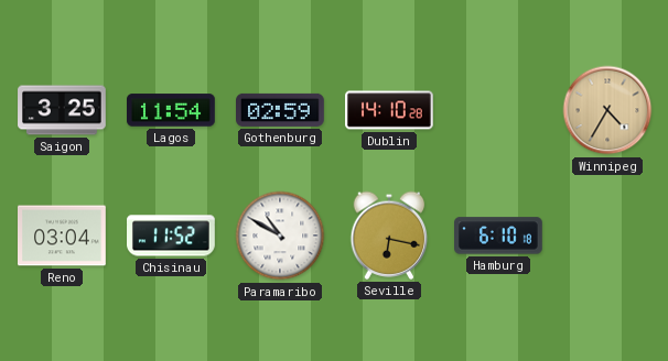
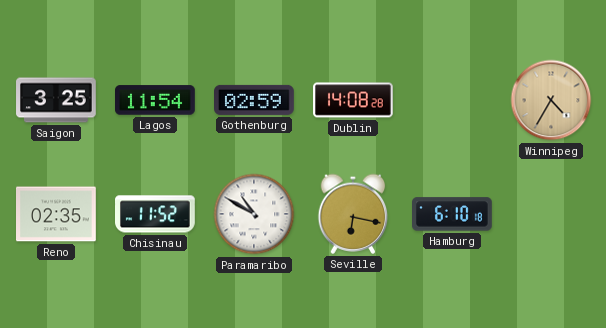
Dublin: 14:10 -> 14:08 (353, 100)
Reno: 03:04 -> 02:35 (57, 214)
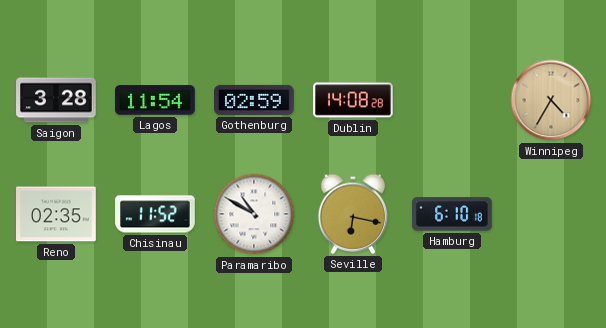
Saigon: 3:25 -> 3:28 (56, 100)
